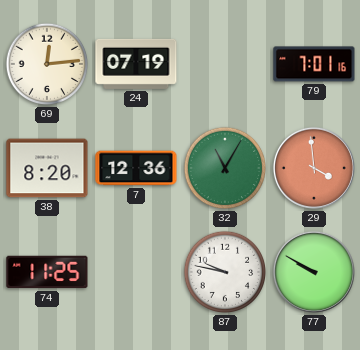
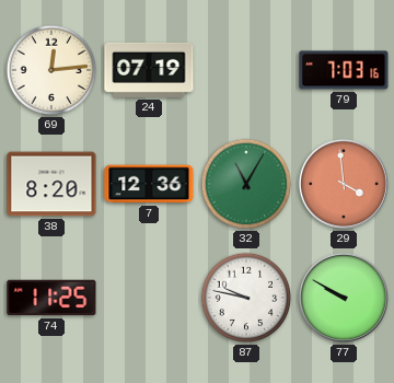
79: 7:01 -> 7:03 (344, 70)
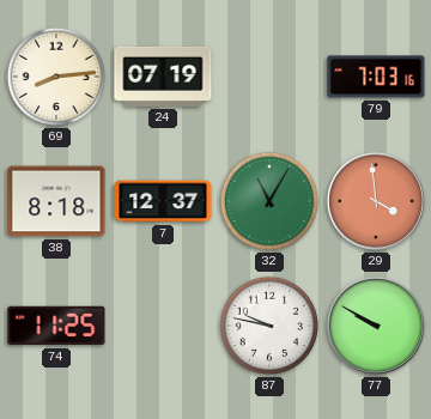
69: 12:14 -> 8:14 (56, 77)
38: 8:20 -> 8:18 (56, 201)
7: 12:36 -> 12:37 (163, 201)
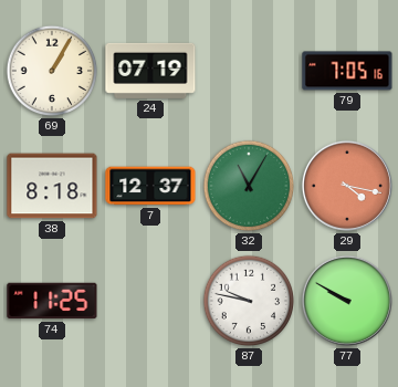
69: 8:14 -> 1:05 (52, 71)
79: 7:03 -> 7:05 (347, 71)
29: 3:59 -> 4:17 (347, 186)
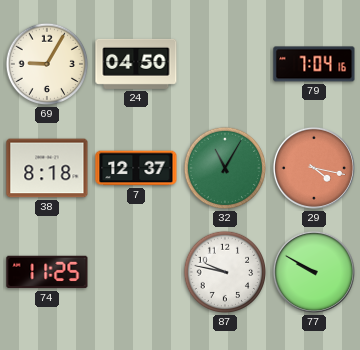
69: 1:05 -> 9:05 (47, 64)
24: 07:19 -> 04:50 (136, 64)
79: 7:05 -> 7:04 (314, 64)
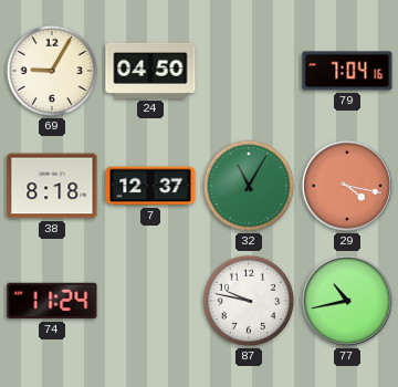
74: 11:25 -> 11:24 (52, 301)
77: 9:50 -> 10:43 (347, 301)
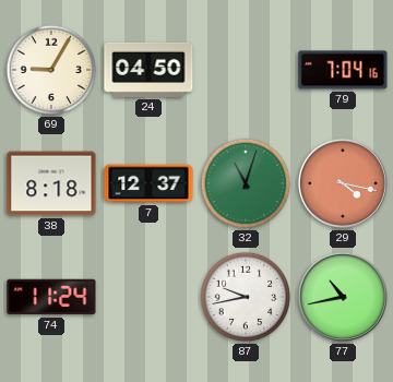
32: 11:05 -> 11:03 (246, 183)
87: 9:47 -> 9:43 (246, 297)
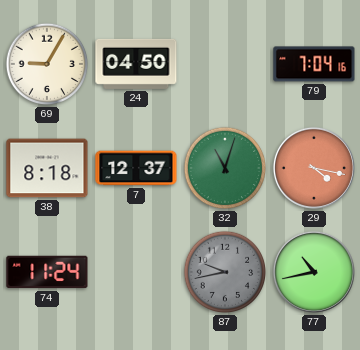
87 dial: white -> grey (225, 272)
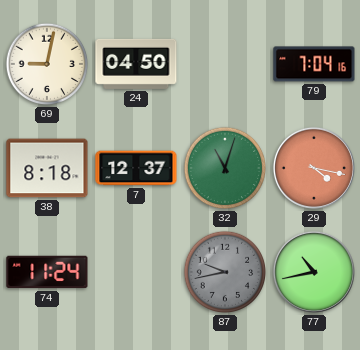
69: 9:05 -> 9:02 (47, 64)
